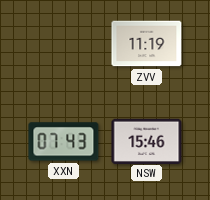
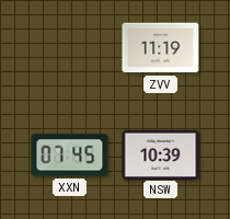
XXN: 07:43 -> 07:45 (70, 155)
NSW: 15:46 -> 10:39 (161, 154)
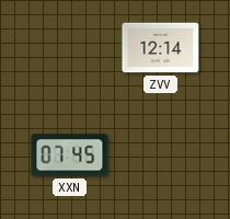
ZVV: 11:19 -> 12:14 (161, 48)
NSW: 10:39 -> none (161, 154)
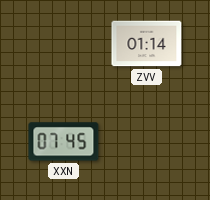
ZVV: 12:14 -> 01:14 (147, 44)
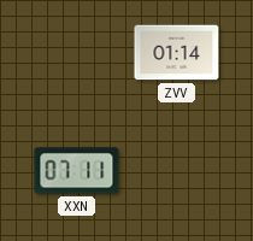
XXN: 07:45 -> 07:11 (77, 171)
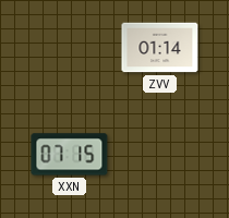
XXN: 07:11 -> 07:15 (70, 155)
